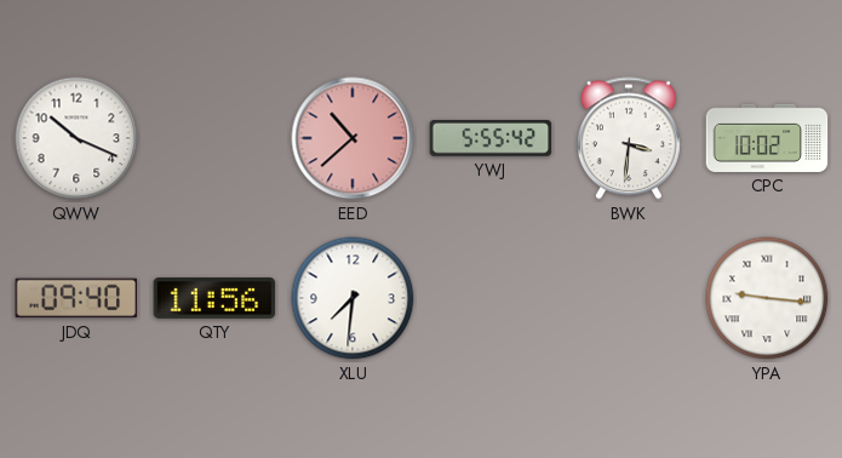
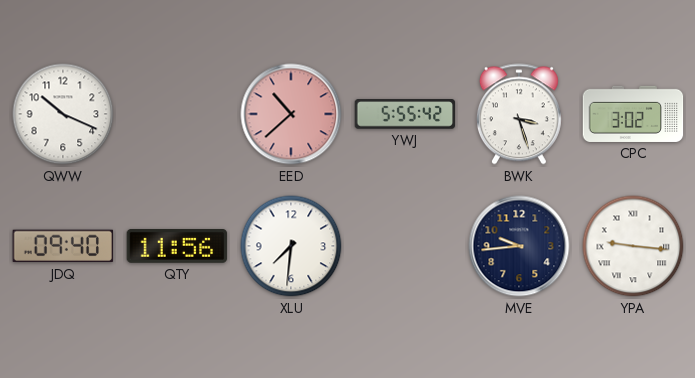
BWK: 3:31 -> 3:27 (519, 114)
CPC: 10:02 -> 3:02 (633, 114)
MVE: none -> 9:44 (519, 246)
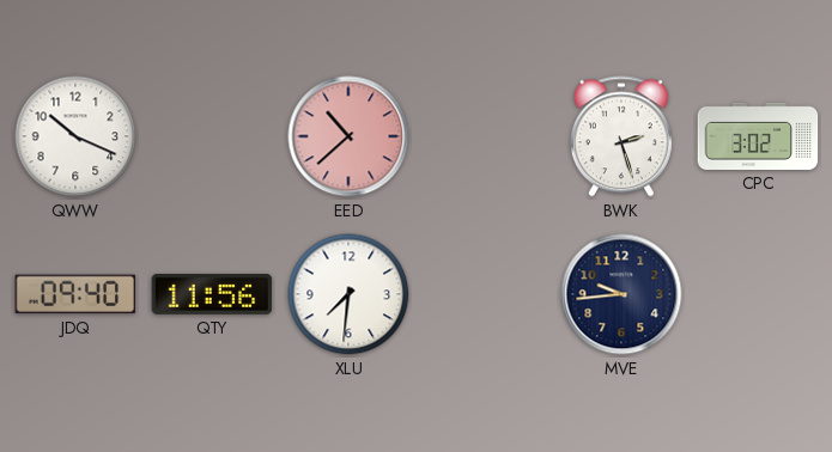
YWJ: 5:55 -> none (405, 114)
BWK: 3:27 -> 2:27 (621, 136)
YPA: 9:16 -> none (633, 246)
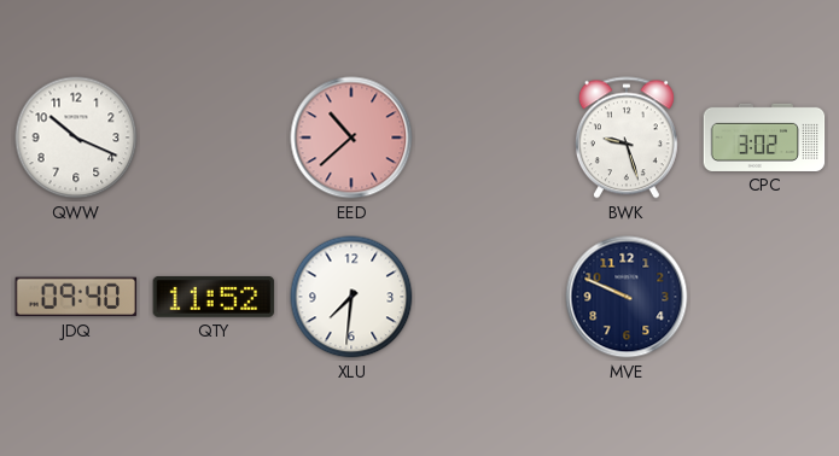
BWK: 2:27 -> 9:27 (627, 138)
QTY: 11:56 -> 11:52 (214, 298)
MVE: 9:44 -> 9:49 (627, 297)
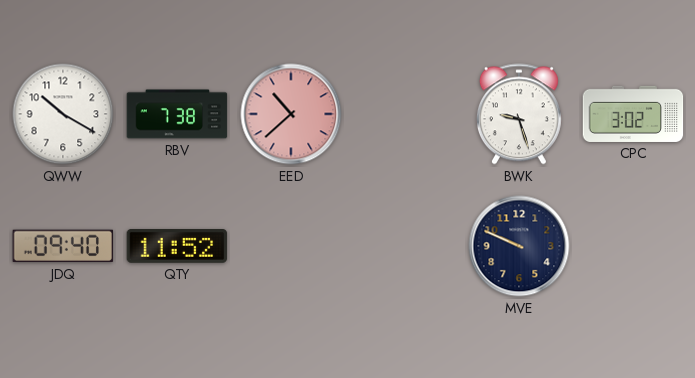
QWW: 10:19 -> 10:20 (63, 114)
RBV: none -> 7:38 (177, 114)
XLU: 7:31 -> none (351, 297)
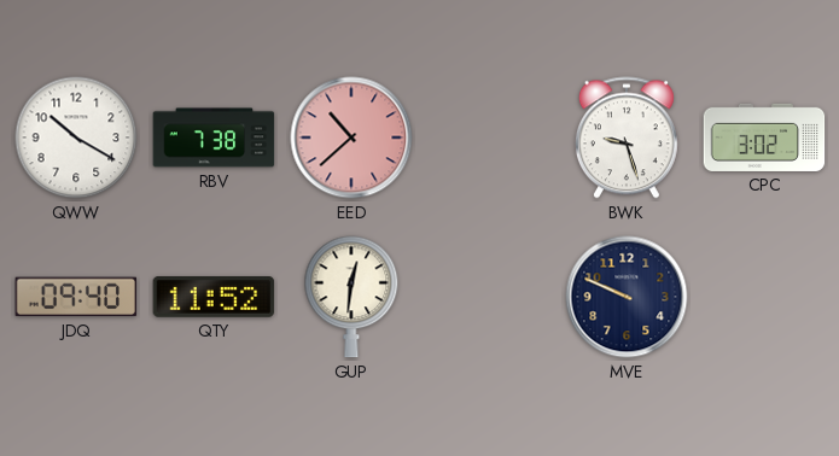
GUP: none -> 12:31 (351, 297)
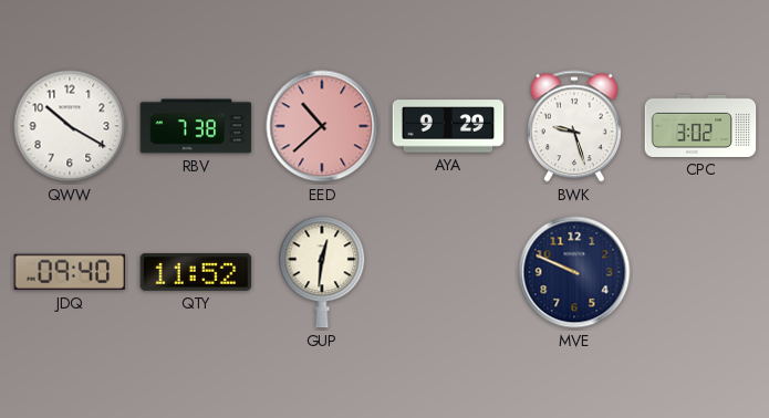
AYA: none -> 9:29 (448, 126)
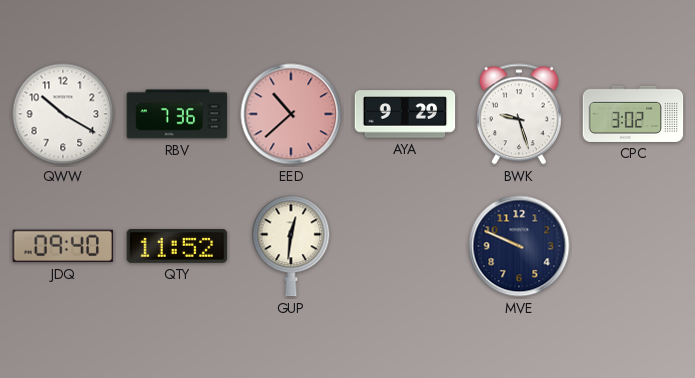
RBV: 7:38 -> 7:36 (177, 114)
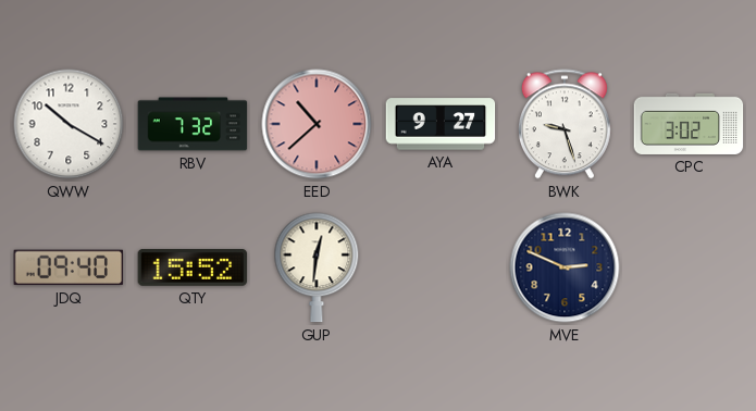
RBV: 7:36 -> 7:32 (193, 124)
AYA: 9:29 -> 9:27 (441, 124)
QTY: 11:52 -> 15:52 (193, 269)
MVE: 9:49 -> 2:49 (565, 267)
